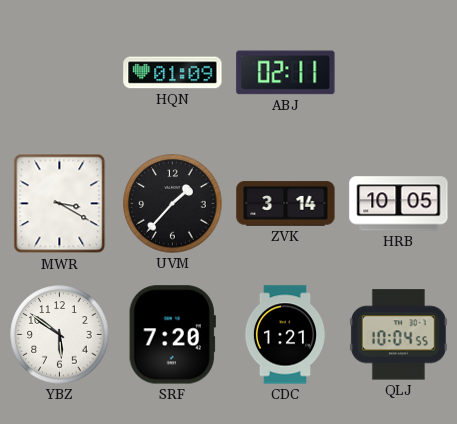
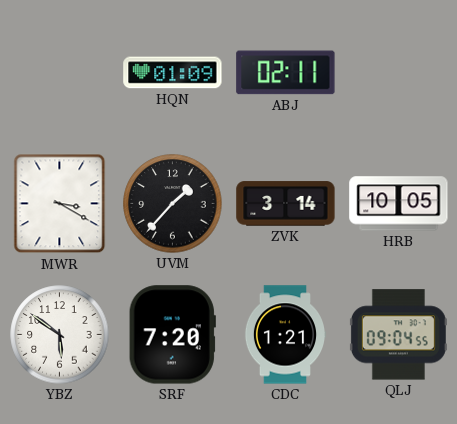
QLJ: 10:04 -> 09:04 (398, 335)
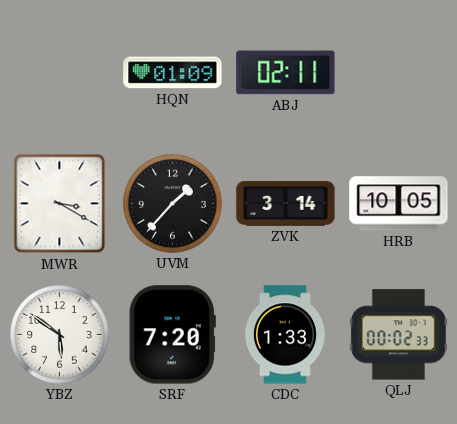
CDC: 1:21 -> 1:33 (285, 335)
QLJ: 09:04 -> 00:02 (398, 335)
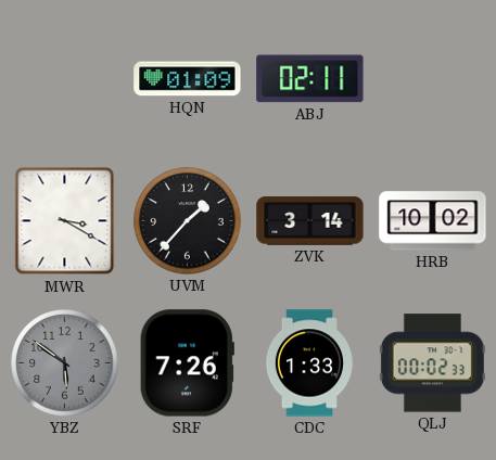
HRB: 10:05 -> 10:02 (433, 221)
YBZ dial: white -> grey (65, 363)
SRF: 7:20 -> 7:26 (187, 363)
